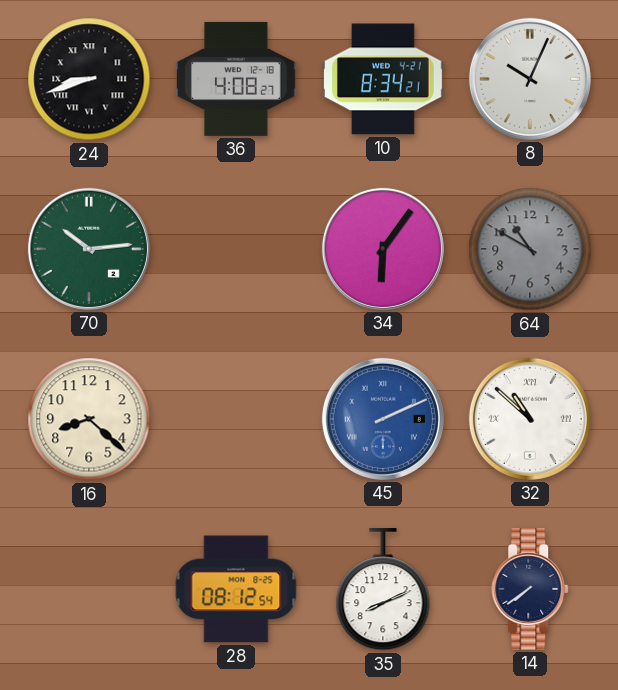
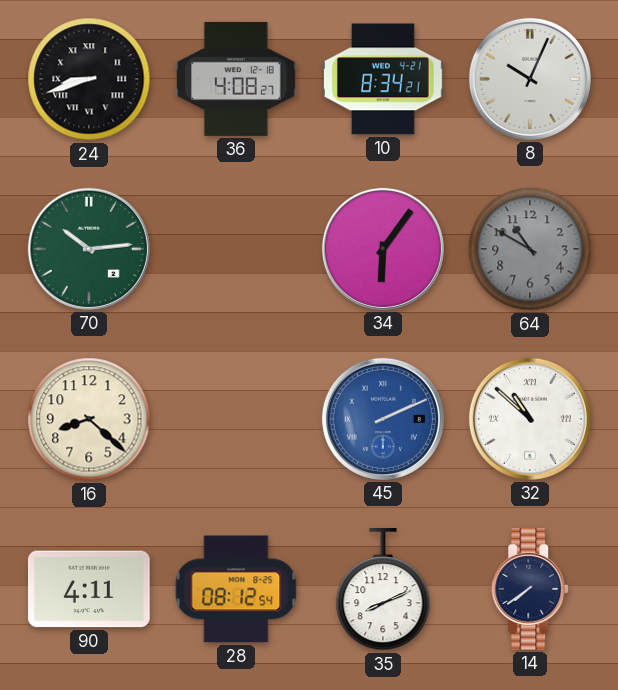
90: none -> 4:11 (89, 589)
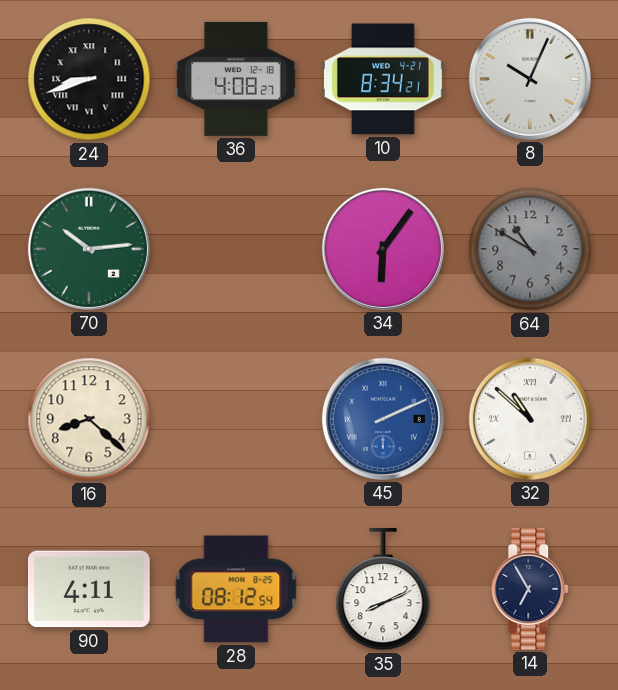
14: 7:39 -> 6:55 (531, 590)
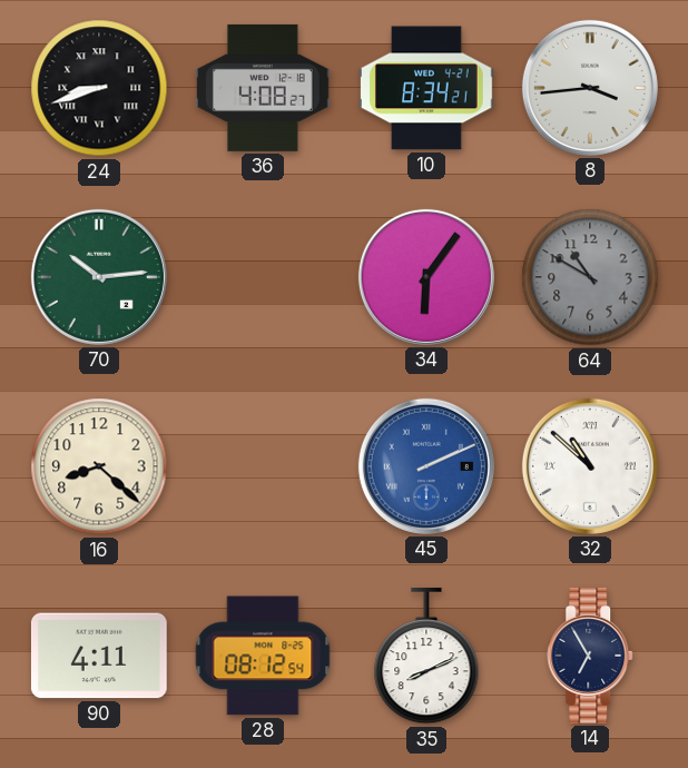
8: 10:04 -> 3:44 (590, 88)
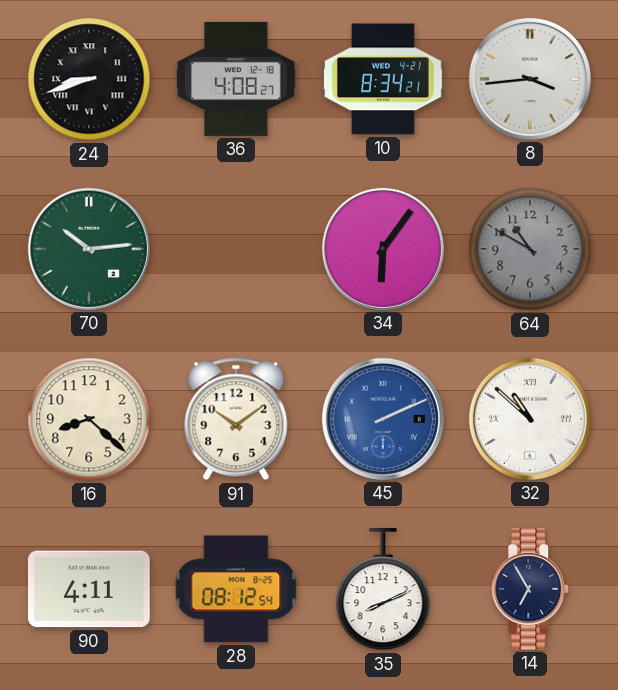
91: none -> 10:09 (236, 419)
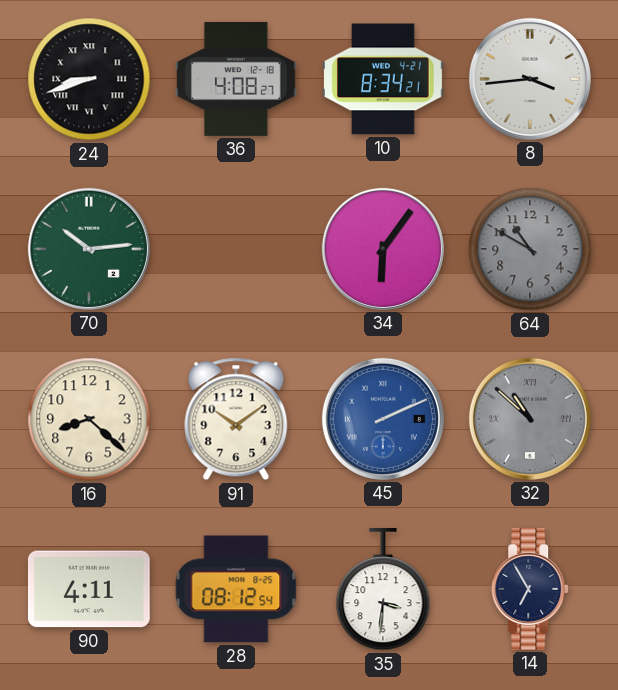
32 dial: white -> grey (530, 419)
35: 8:11 -> 3:31 (383, 590)
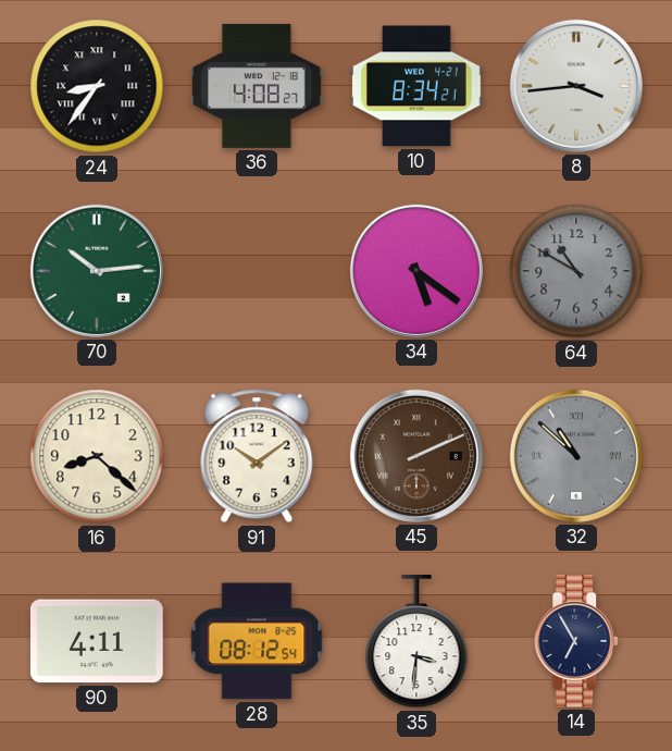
24: 8:42 -> 8:36 (97, 86)
34: 6:06 -> 5:21 (416, 271)
45 dial: blue -> brown (416, 456)
